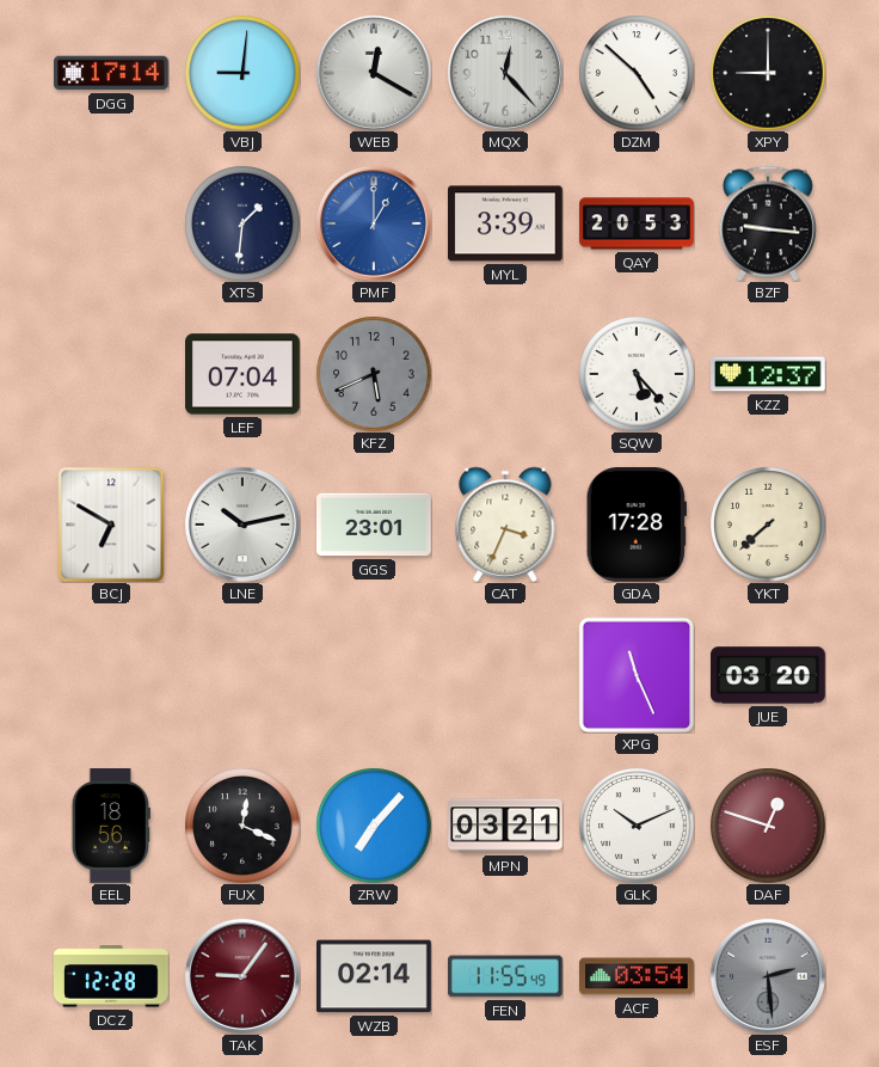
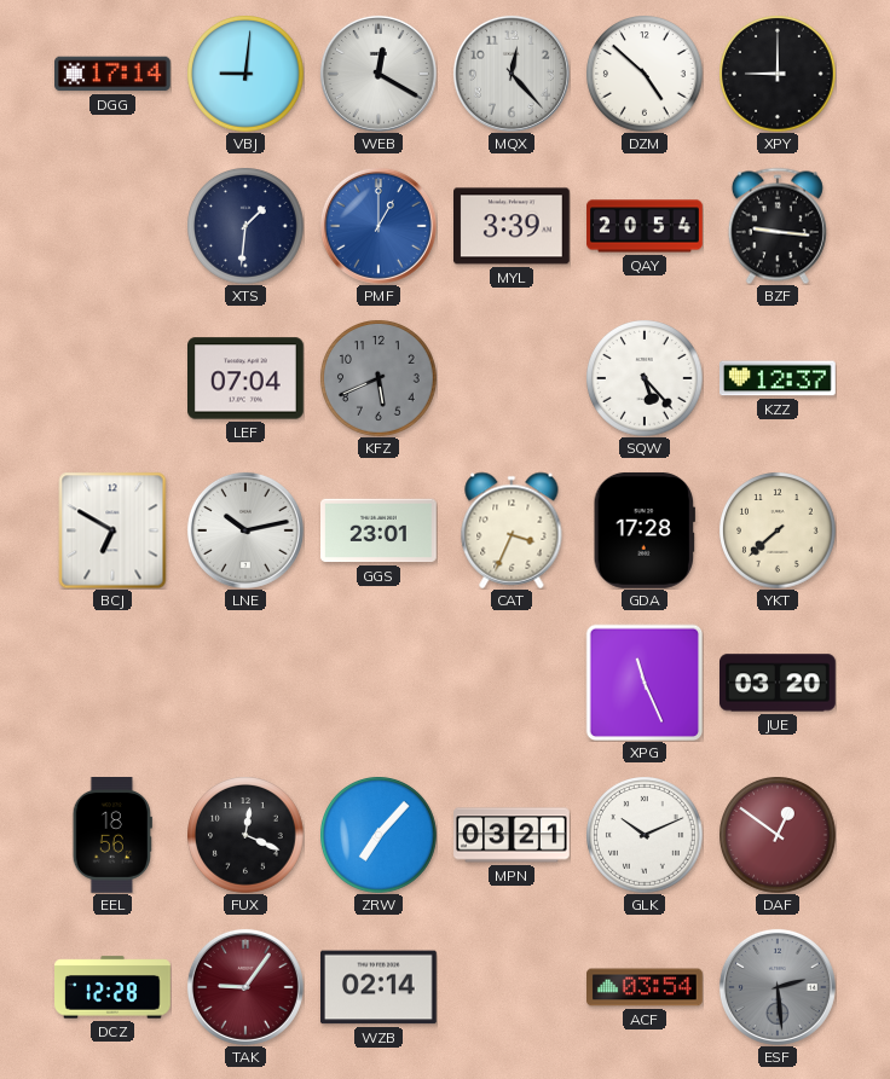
QAY: 20:53 -> 20:54 (645, 226)
DAF: 12:48 -> 12:51 (778, 835)
FEN: 11:55 -> none (506, 976)
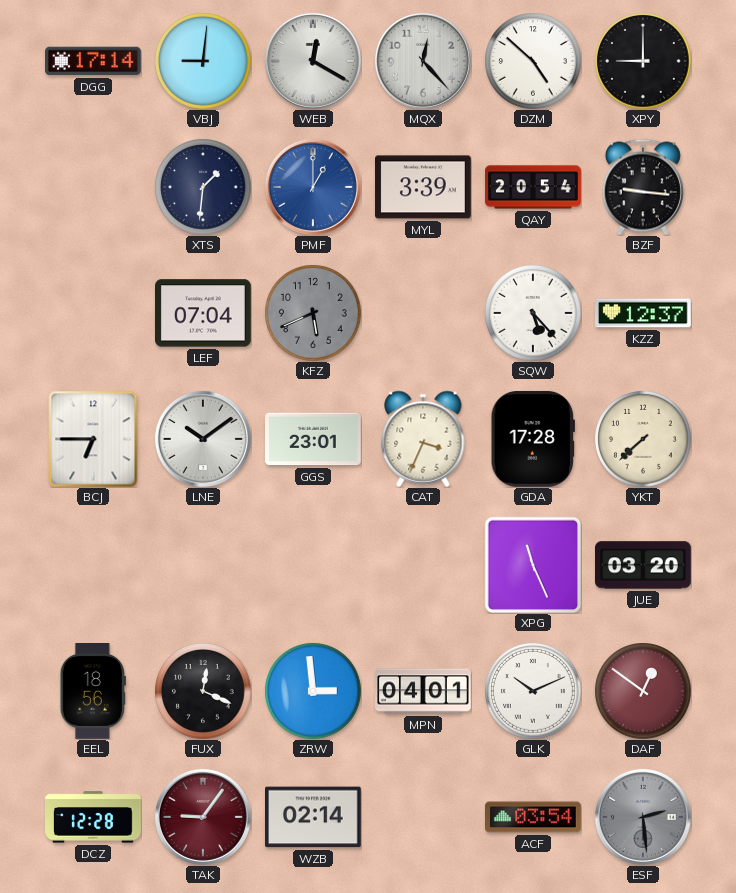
BCJ: 6:50 -> 6:45 (93, 439)
LNE: 10:13 -> 10:09 (203, 439)
ZRW: 7:07 -> 2:59 (313, 691)
MPN: 03:21 -> 04:01 (423, 691)
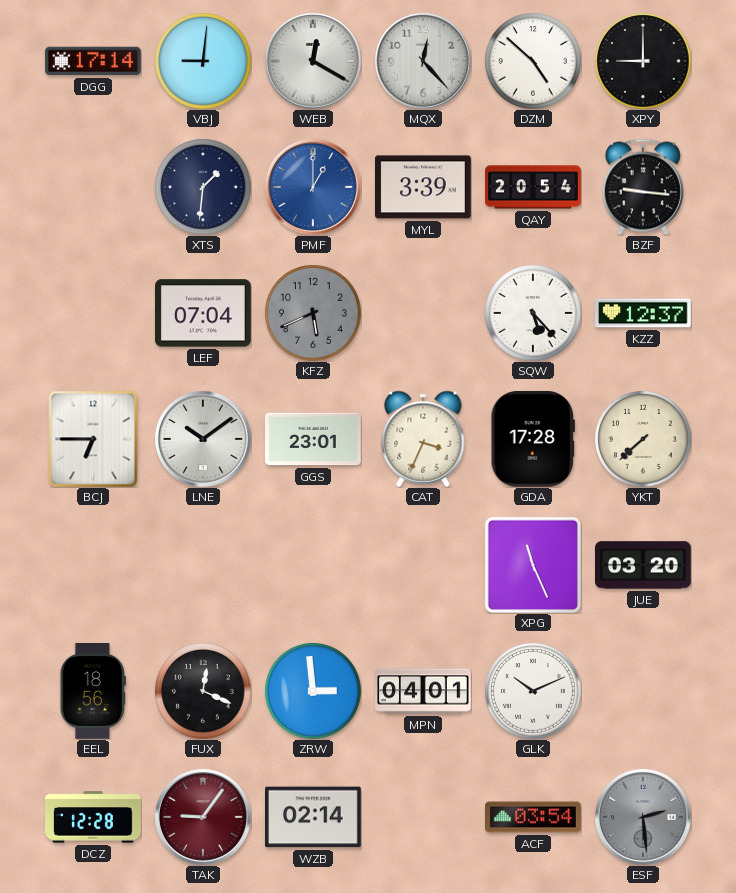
DAF: 12:51 -> none (643, 691)
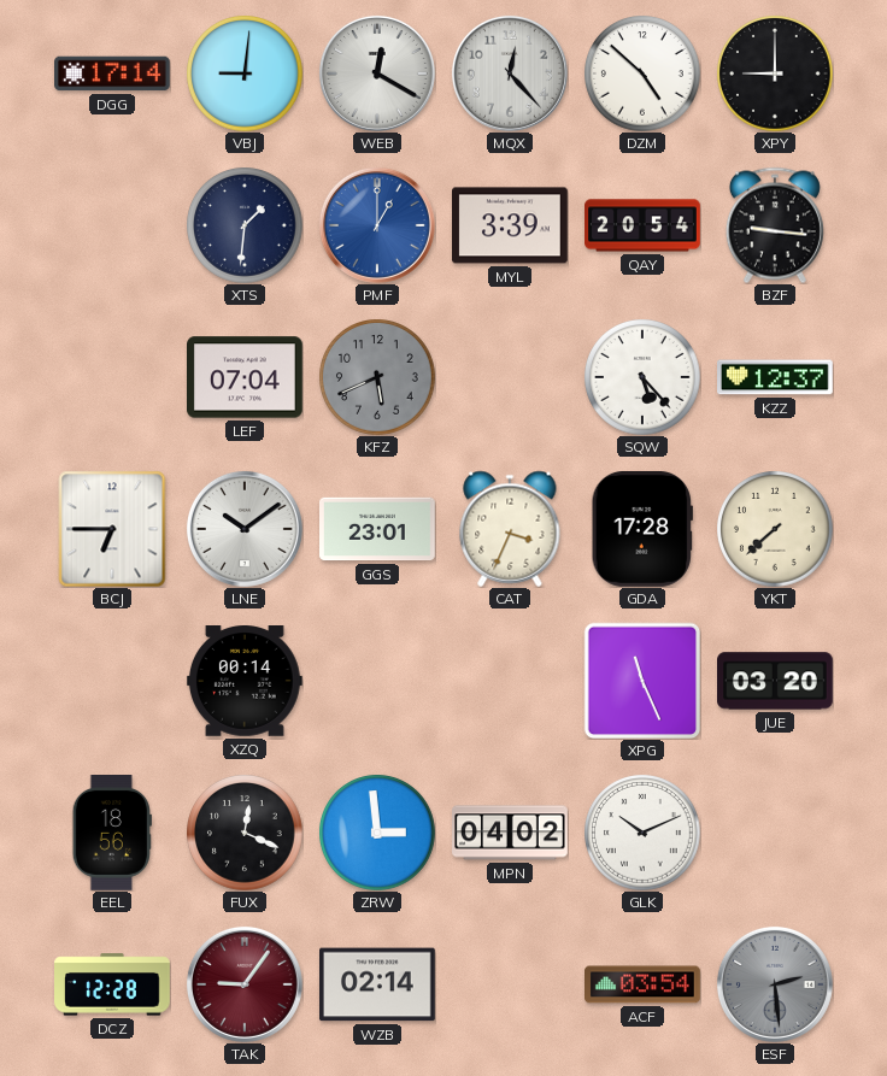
XZQ: none -> 00:14 (245, 682)
MPN: 04:01 -> 04:02 (510, 833)
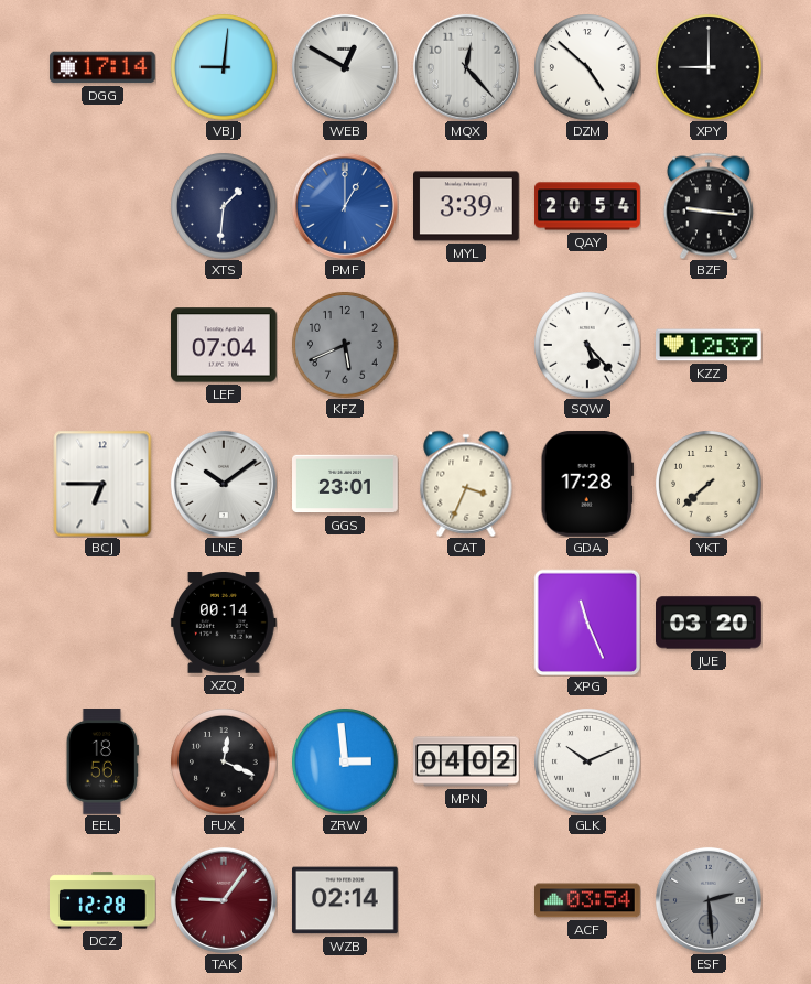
WEB: 12:20 -> 12:50 (345, 67)
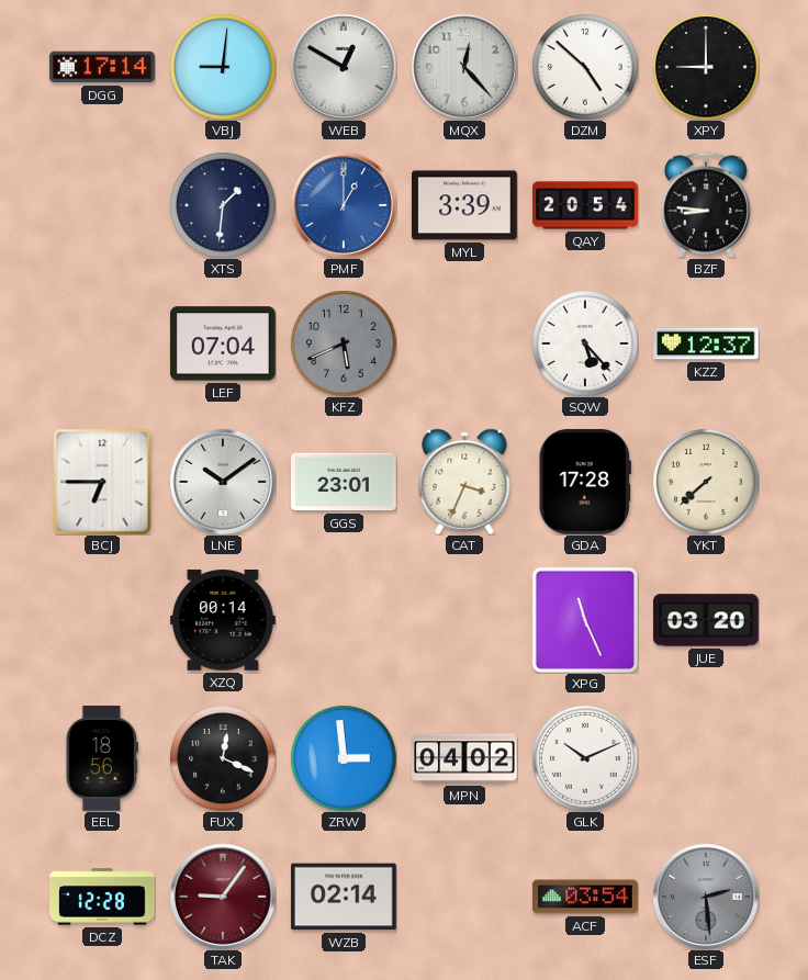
BZF: 9:16 -> 8:46 (706, 205)
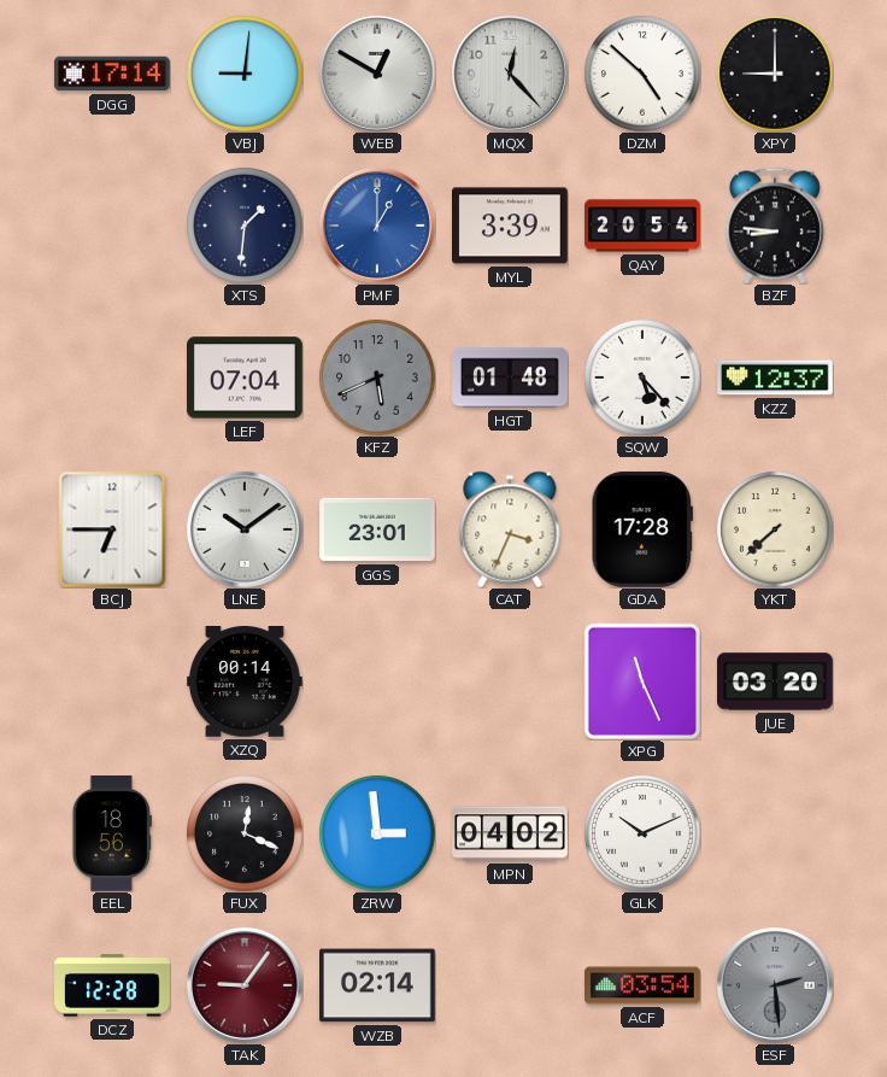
HGT: none -> 01:48 (510, 377)
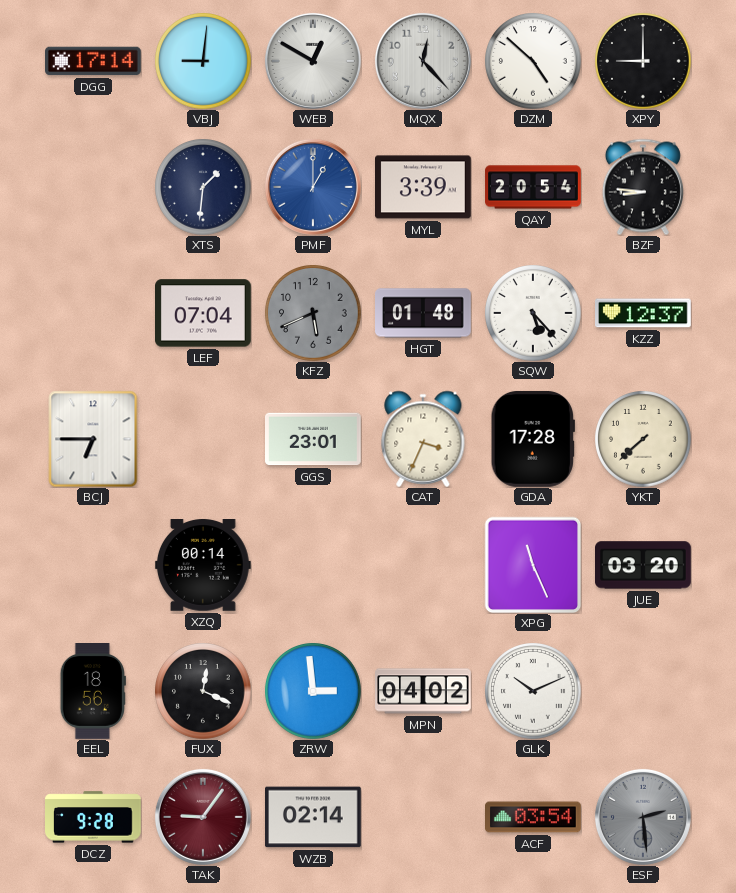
LNE: 10:09 -> none (245, 529)
DCZ: 12:28 -> 9:28 (94, 817)
